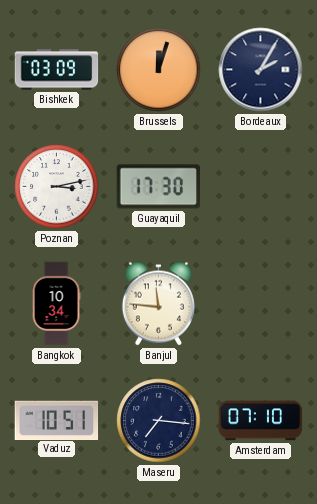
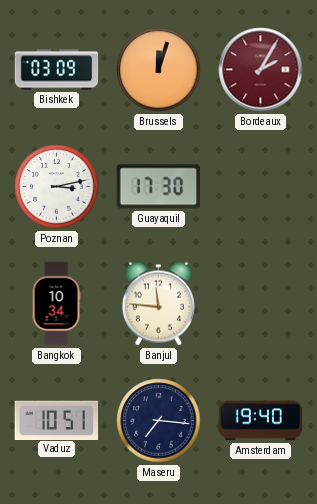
Bordeaux dial: navy -> burgundy (261, 70)
Amsterdam: 07:10 -> 19:40 (261, 421)
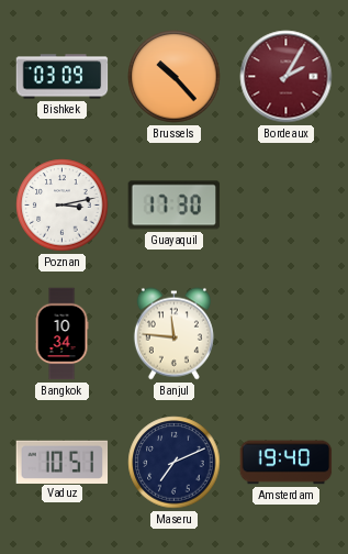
Brussels: 12:03 -> 10:23 (175, 77)
Maseru: 7:16 -> 7:11 (175, 463)
